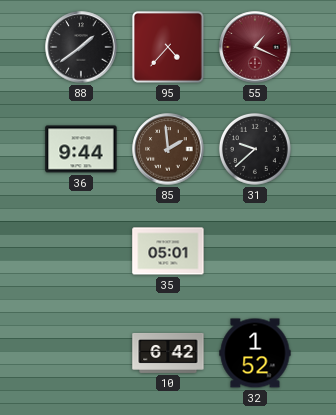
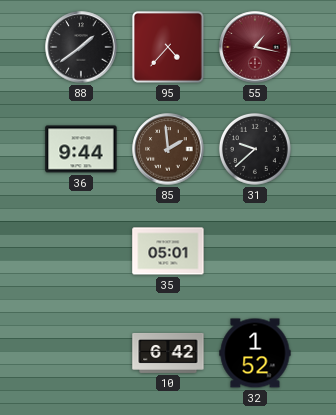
55: 1:19 -> 1:17 (255, 47)
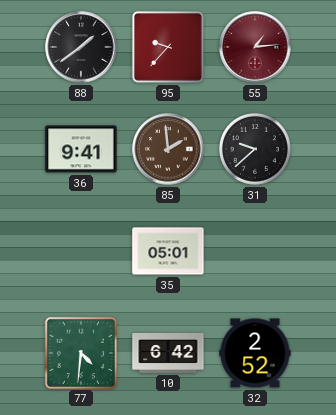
95: 4:37 -> 9:37 (168, 47)
55: 1:17 -> 1:14 (255, 47)
36: 9:44 -> 9:41 (81, 149)
77: none -> 4:31 (80, 352)
32: 1:52 -> 2:52 (255, 353)
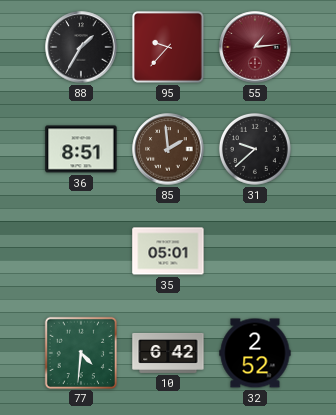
88: 1:39 -> 1:35 (81, 47)
36: 9:41 -> 8:51 (81, 149)
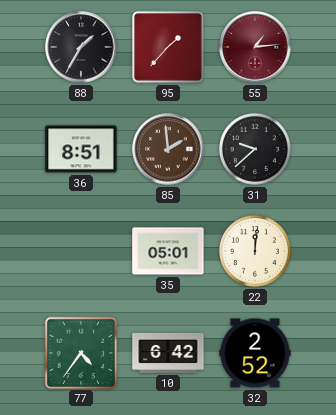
95: 9:37 -> 1:37 (168, 47)
22: none -> 12:01 (255, 251)
77: 4:31 -> 4:36 (80, 352)
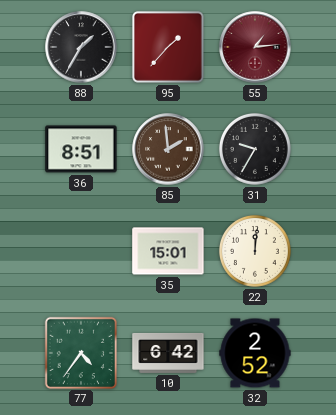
31: 9:38 -> 9:35 (255, 149)
35: 05:01 -> 15:01 (168, 251)
